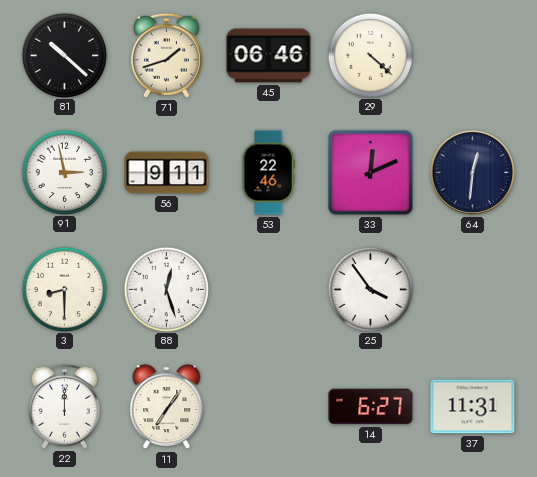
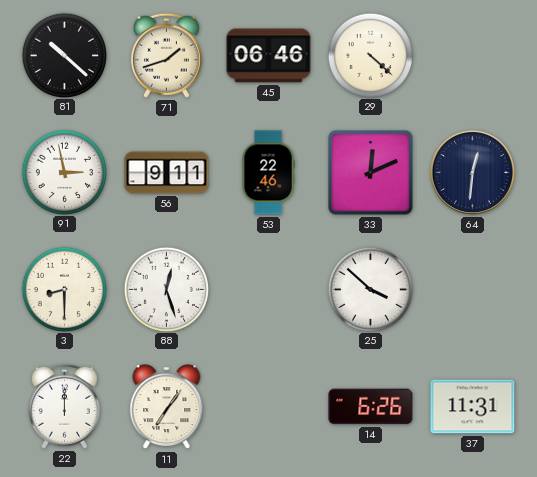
25: 3:54 -> 3:52 (370, 289)
14: 6:27 -> 6:26 (371, 407)
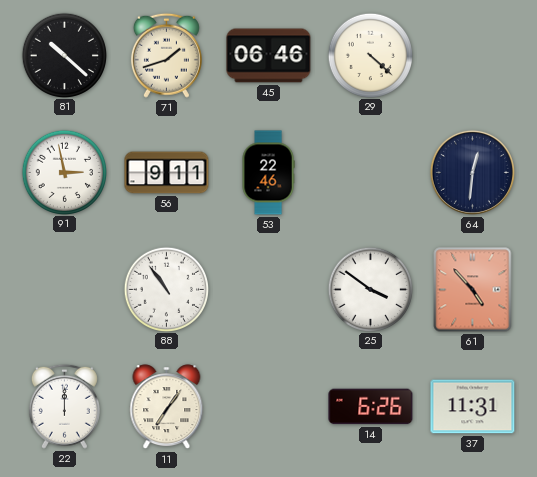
33: 12:11 -> none (371, 173)
3: 8:30 -> none (64, 289)
88: 12:27 -> 10:54 (166, 289)
25: 3:52 -> 3:51 (370, 289)
61: none -> 4:53 (473, 290)
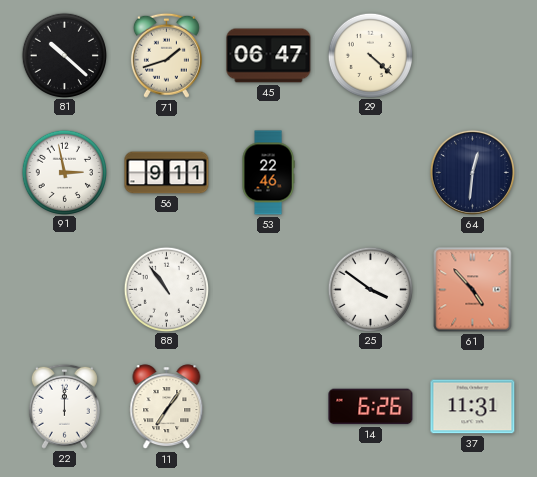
45: 06:46 -> 06:47 (269, 56)
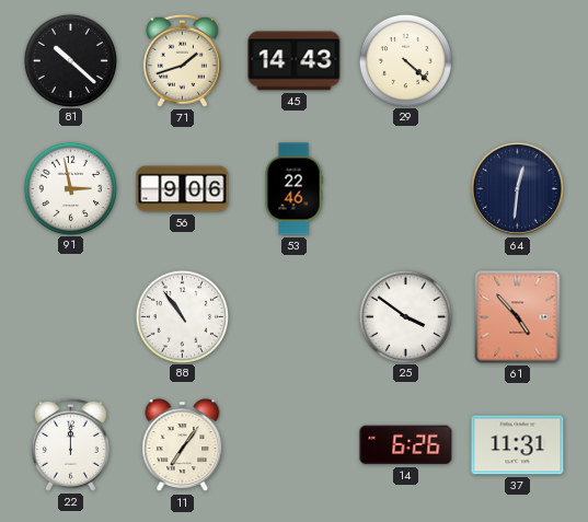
45: 06:47 -> 14:43 (295, 61)
56: 9:11 -> 9:06 (183, 189)
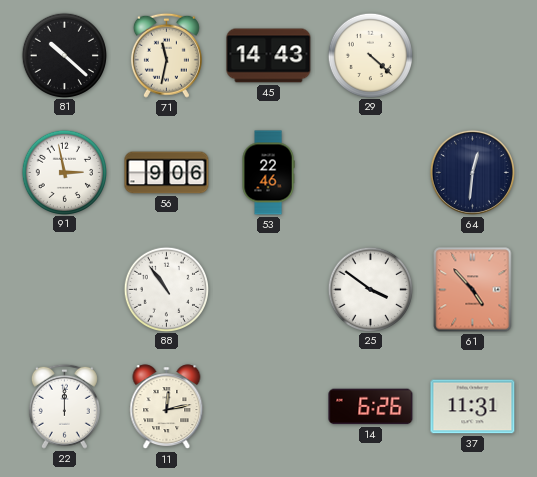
71: 1:42 -> 11:32 (166, 55)
11: 7:06 -> 12:13 (167, 407)
